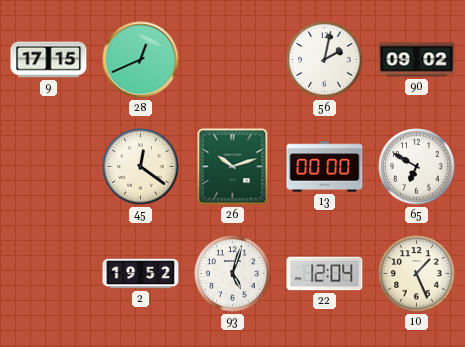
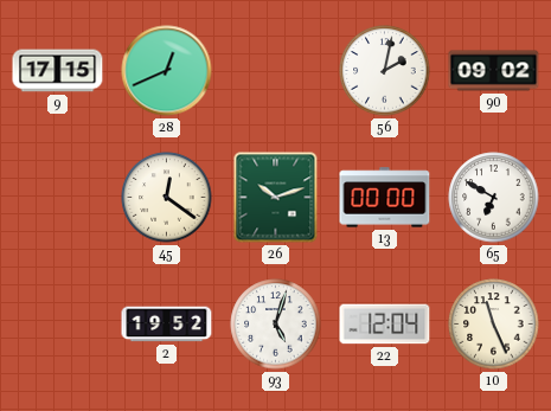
10: 1:26 -> 11:26 (494, 325)
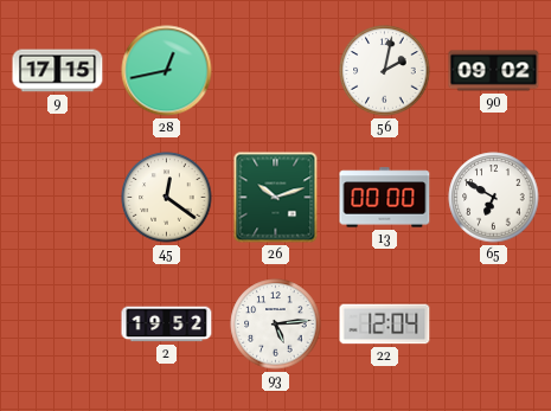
28: 12:41 -> 12:43 (167, 71)
93: 5:03 -> 5:14 (276, 325)
10: 11:26 -> none (494, 325)
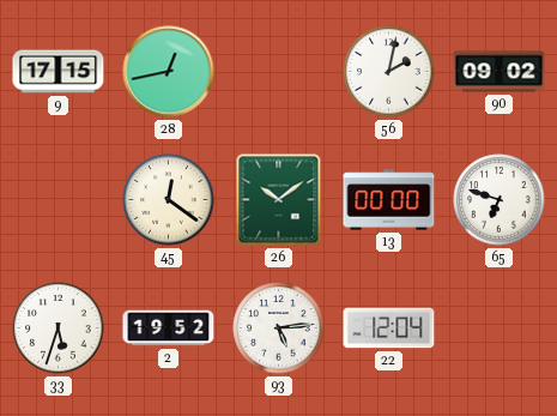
26: 10:12 -> 10:09 (279, 200)
65: 6:50 -> 6:48 (500, 200)
33: none -> 5:33 (59, 328)
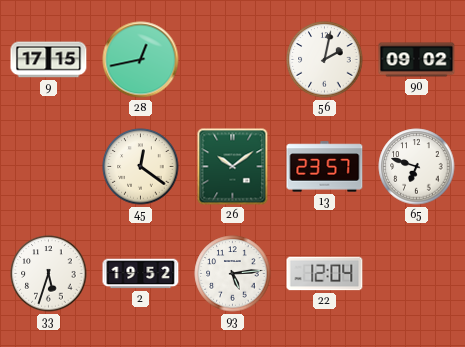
13: 00:00 -> 23:57 (325, 167)
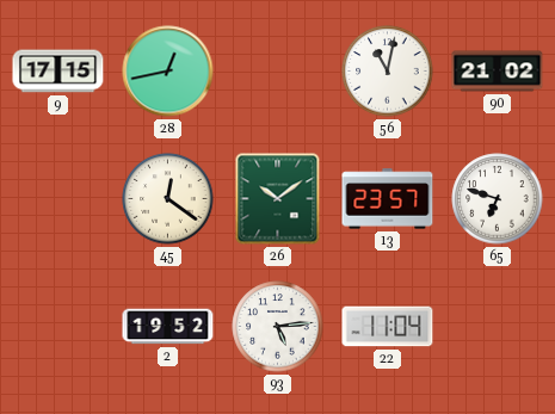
56: 2:02 -> 11:02 (388, 72)
90: 09:02 -> 21:02 (498, 72)
33: 5:33 -> none (49, 274)
22: 12:04 -> 11:04 (388, 327)
